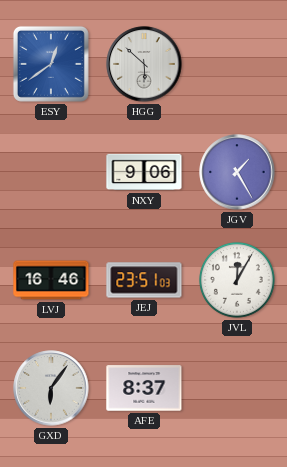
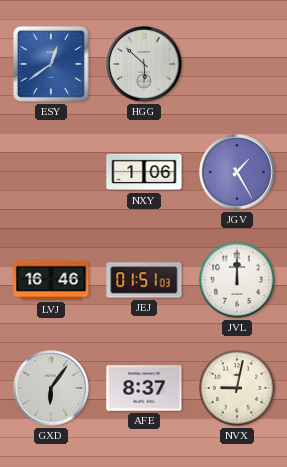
NXY: 9:06 -> 1:06 (144, 172)
JEJ: 23:51 -> 01:51 (144, 280)
JVL: 12:05 -> 12:00 (237, 280)
NVX: none -> 9:02 (237, 388)
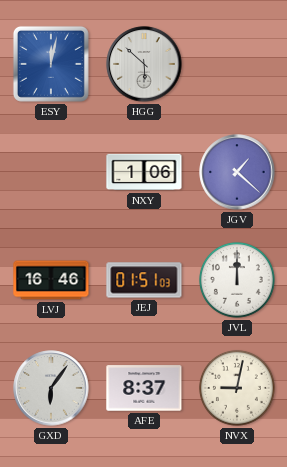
ESY: 12:39 -> 12:02 (51, 64)
JGV: 1:25 -> 1:22 (237, 172)
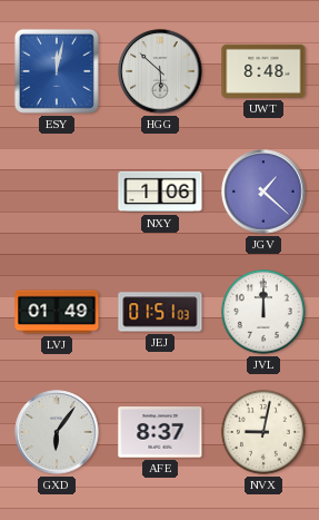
UWT: none -> 8:48 (263, 71)
LVJ: 16:46 -> 01:49 (57, 312)
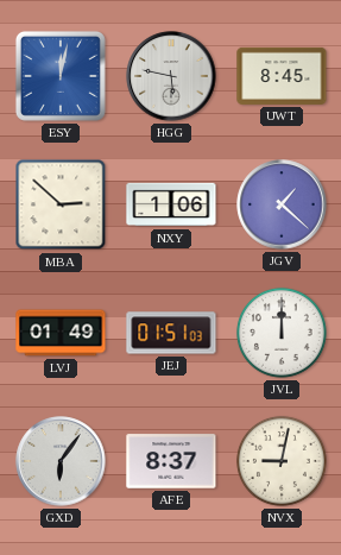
HGG: 5:52 -> 5:47 (171, 76)
UWT: 8:48 -> 8:45 (282, 76)
MBA: none -> 2:52 (61, 204)
